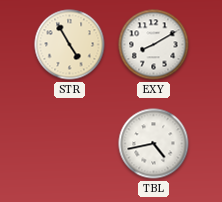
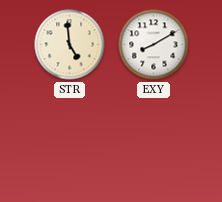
STR: 4:55 -> 4:59 (70, 45)
TBL: 4:43 -> none (154, 144)
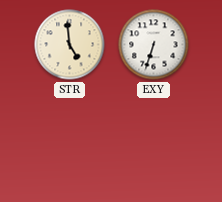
EXY: 8:10 -> 6:33 (154, 45)
